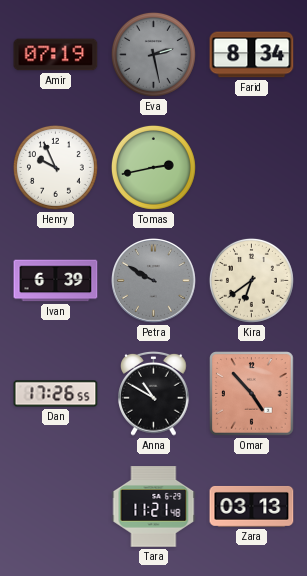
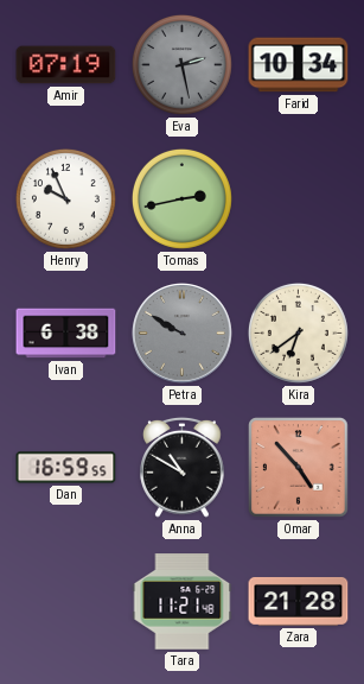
Farid: 8:34 -> 10:34 (299, 65)
Ivan: 6:39 -> 6:38 (66, 334)
Dan: 17:26 -> 16:59 (66, 468)
Zara: 03:13 -> 21:28 (299, 601)
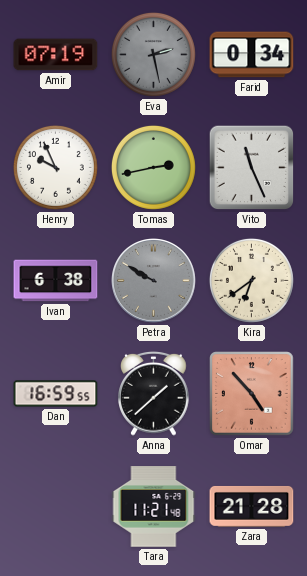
Farid: 10:34 -> 0:34 (252, 55)
Vito: none -> 11:26 (252, 168)
Anna: 10:50 -> 1:38 (154, 393)
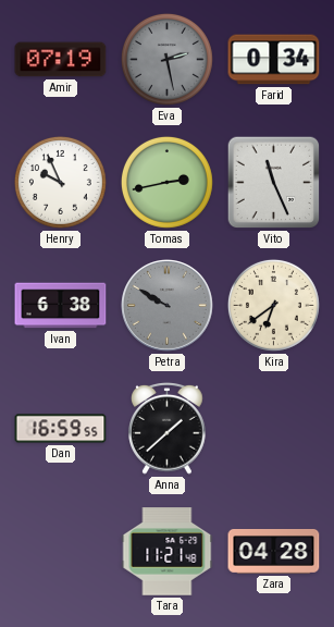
Omar: 4:53 -> none (252, 394)
Zara: 21:28 -> 04:28 (274, 551)
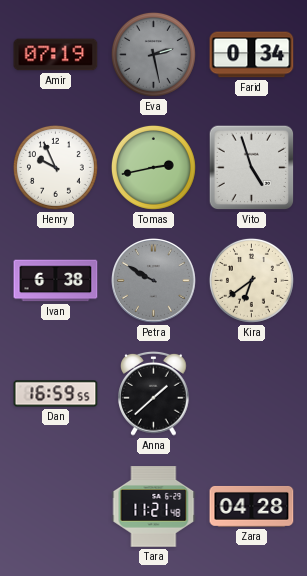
Vito: 11:26 -> 4:57 (252, 168)
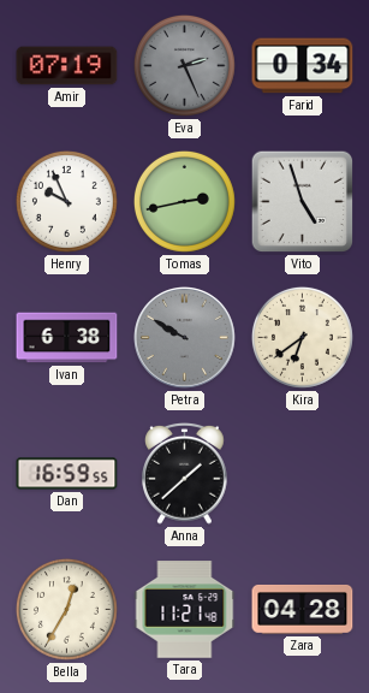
Eva: 2:28 -> 2:26 (184, 65)
Bella: none -> 12:35 (66, 609)
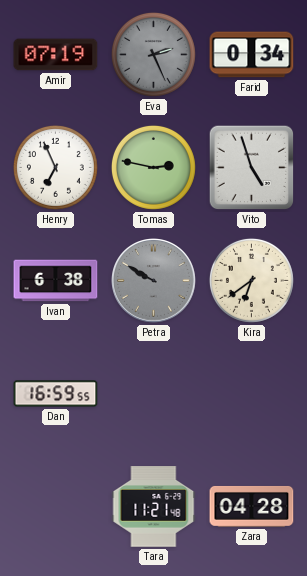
Henry: 9:56 -> 6:56 (55, 167)
Tomas: 2:43 -> 2:47 (153, 167)
Anna: 1:38 -> none (185, 473)
Bella: 12:35 -> none (66, 609)
